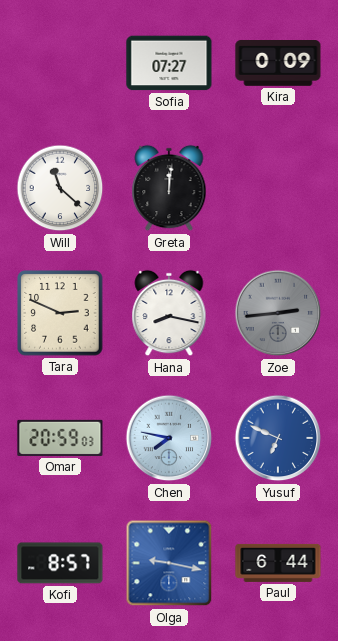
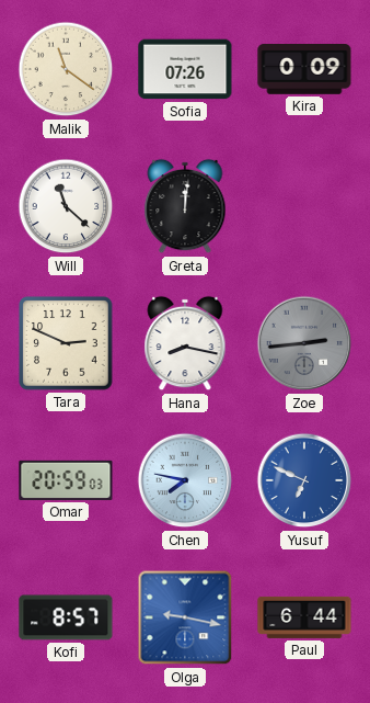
Malik: none -> 11:21 (66, 69)
Sofia: 07:27 -> 07:26 (185, 69)
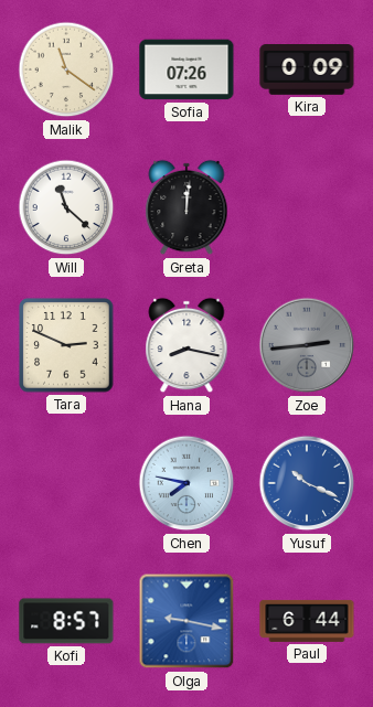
Omar: 20:59 -> none (66, 480)
Yusuf: 6:49 -> 10:19 (307, 483)
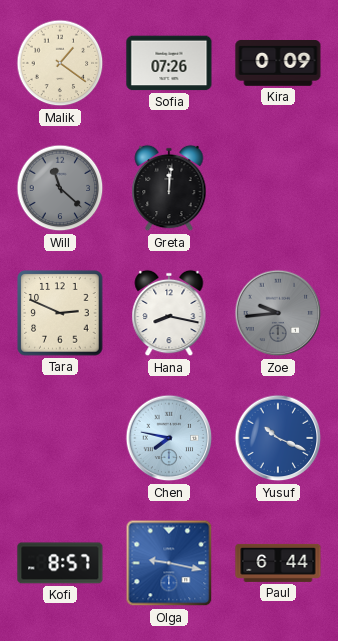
Malik: 11:21 -> 1:21 (60, 63)
Will dial: white -> grey (60, 188)
Zoe: 2:44 -> 9:44 (278, 313)
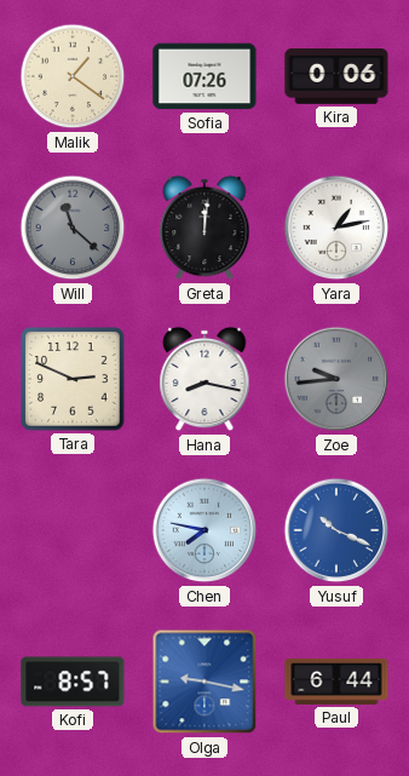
Kira: 0:09 -> 0:06 (336, 77)
Yara: none -> 1:13 (336, 228)
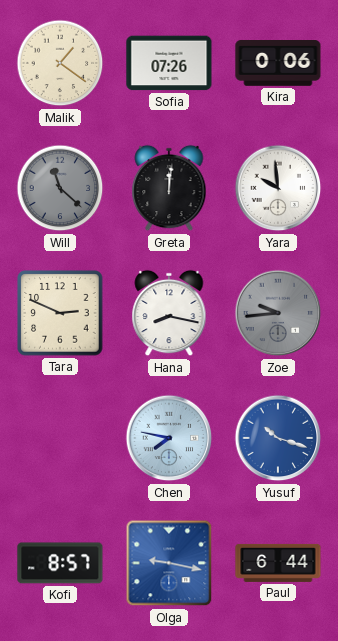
Yara: 1:13 -> 9:59 (278, 188)
Yusuf: 10:19 -> 10:18 (278, 438)
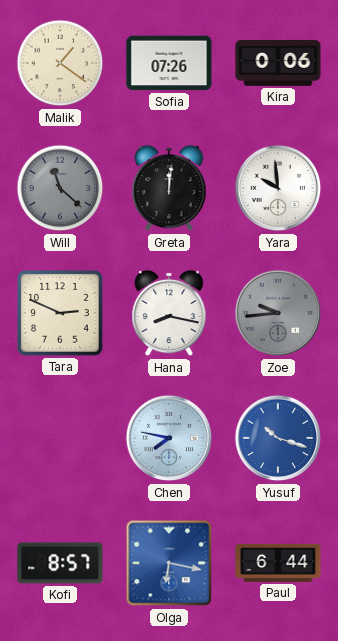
Olga: 9:17 -> 6:17 (169, 563)
